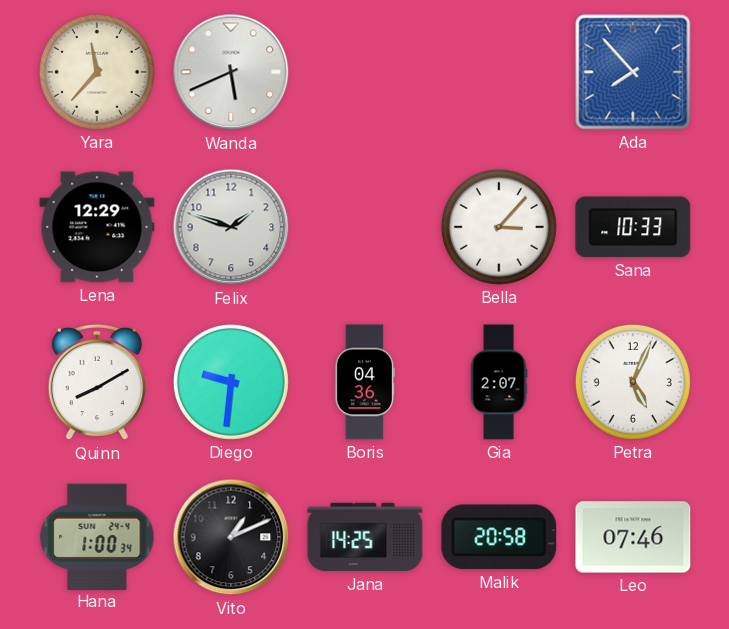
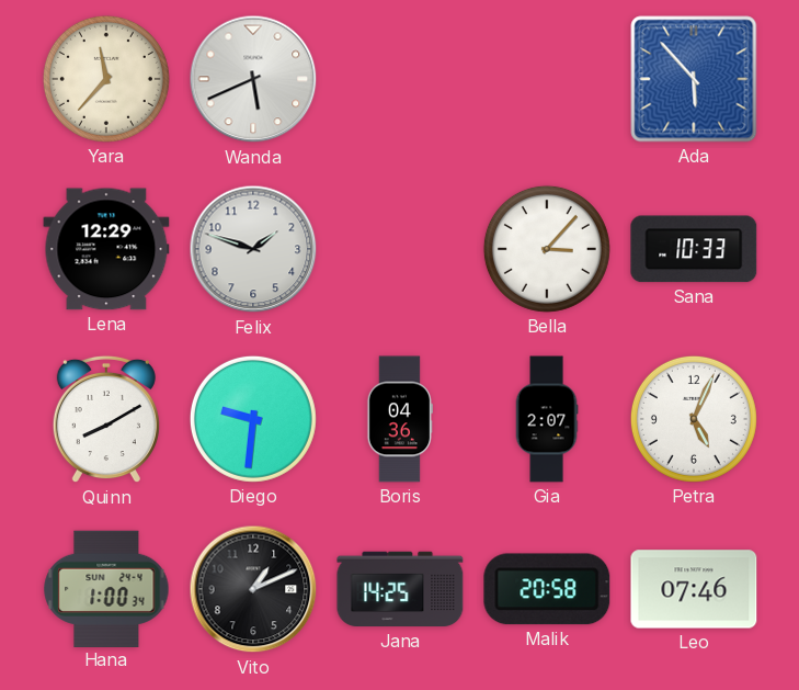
Ada: 7:53 -> 5:53 (694, 79)
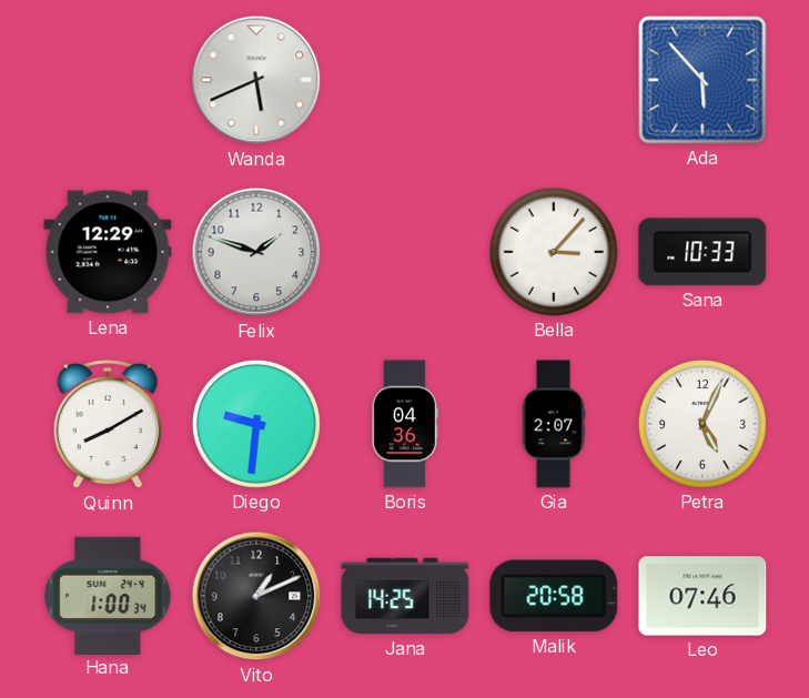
Yara: 11:37 -> none (106, 79)
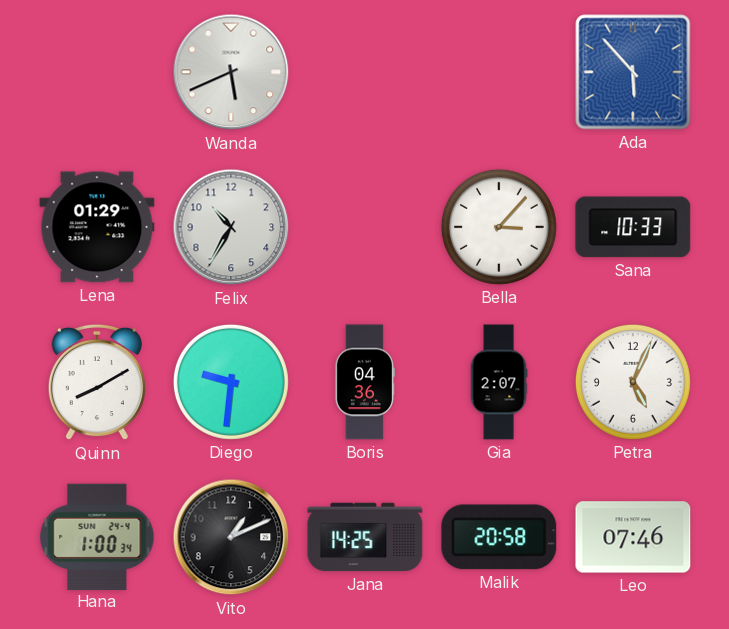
Lena: 12:29 -> 01:29 (97, 227)
Felix: 1:48 -> 10:35 (231, 227)
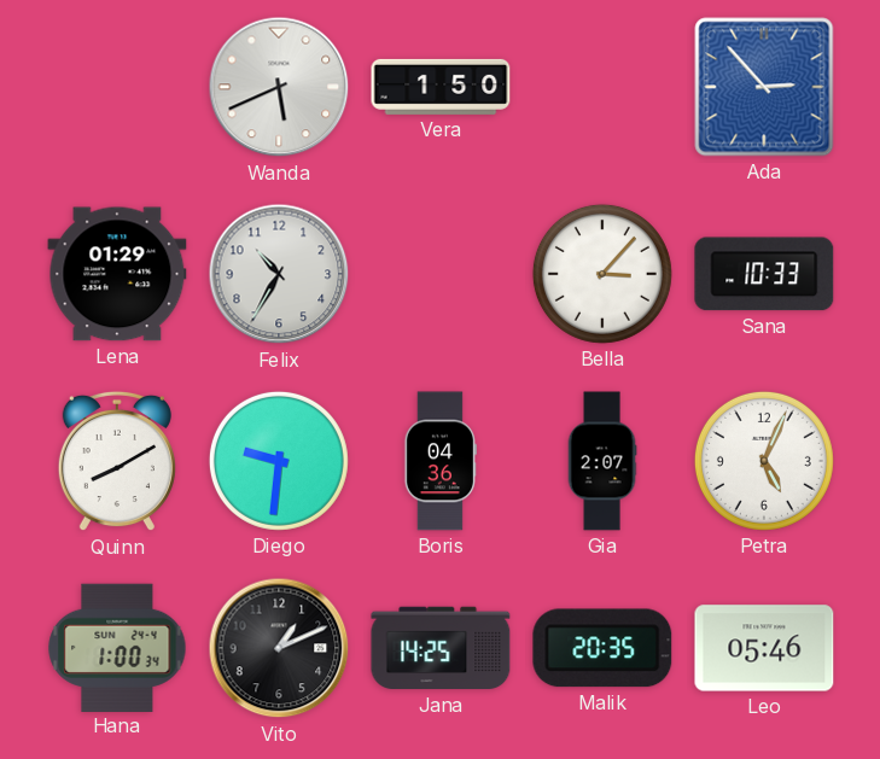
Vera: none -> 1:50 (441, 87)
Ada: 5:53 -> 2:53 (764, 87)
Malik: 20:58 -> 20:35 (602, 648)
Leo: 07:46 -> 05:46 (764, 648)
